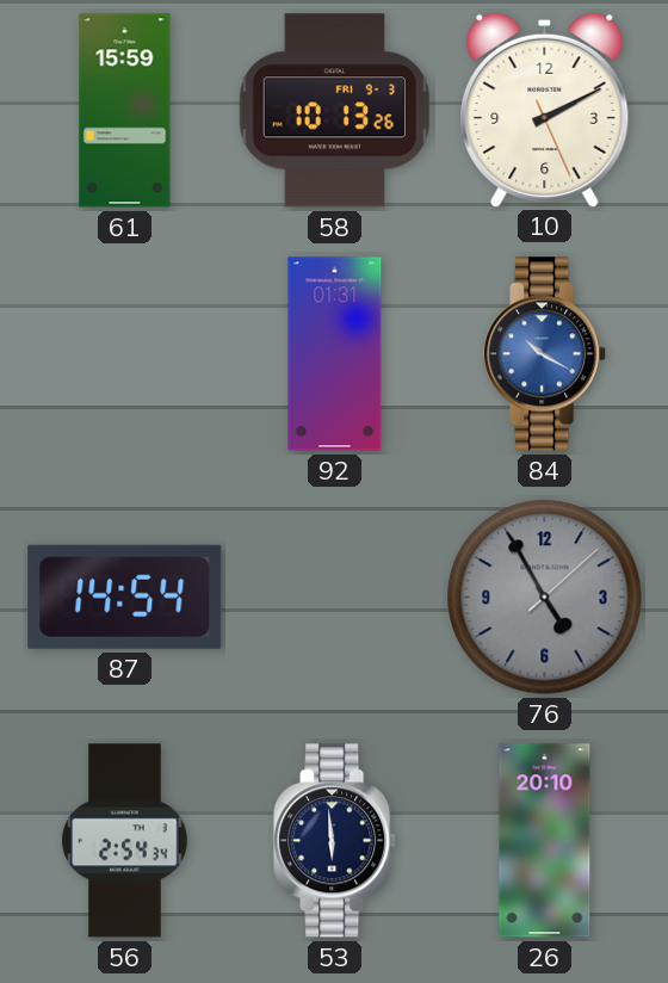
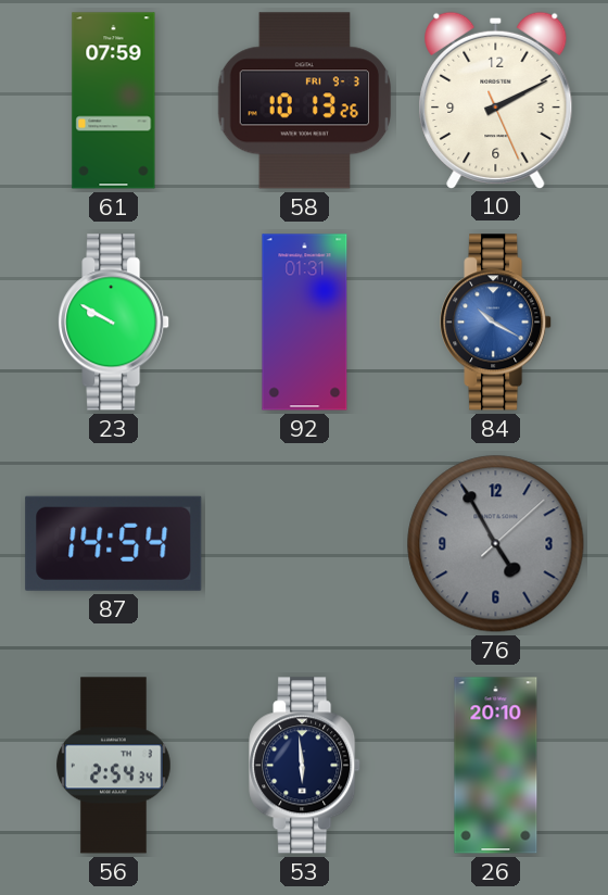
61: 15:59 -> 07:59 (114, 101)
23: none -> 9:50 (114, 323)
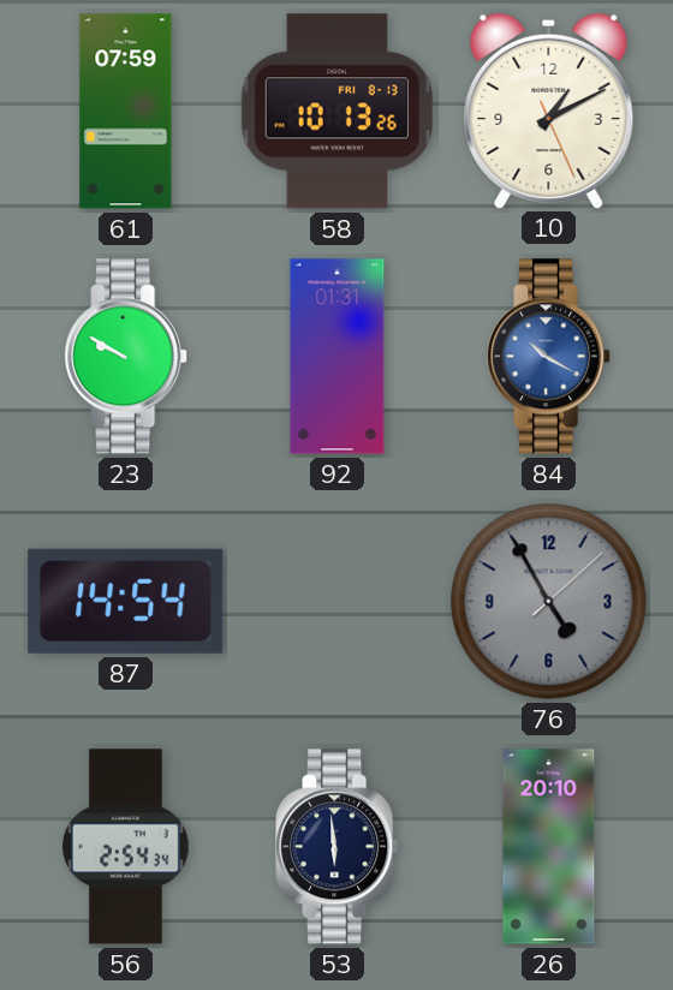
58 date: FRI 9-3 -> FRI 8-13 (338, 112)
10: 2:10 -> 1:10 (549, 111)
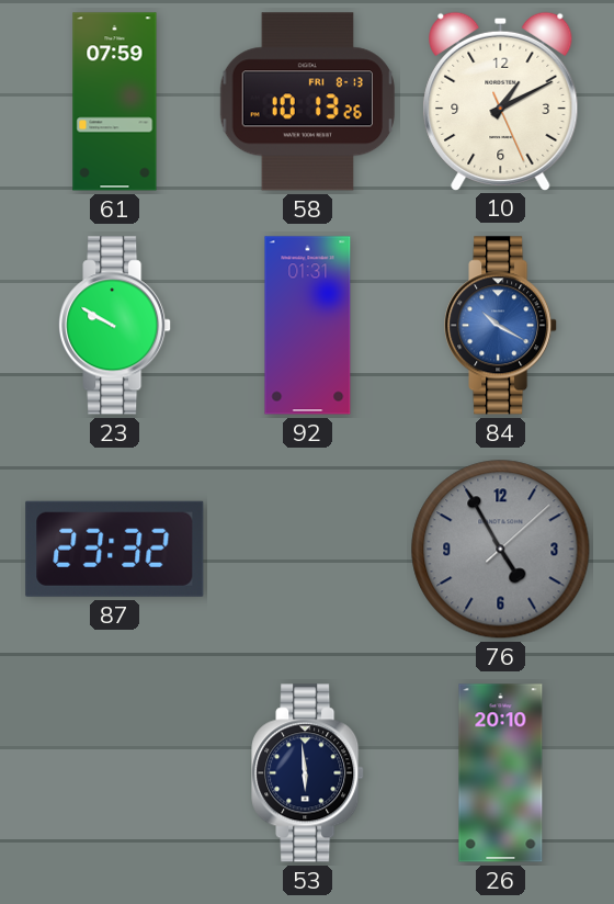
87: 14:54 -> 23:32 (115, 549)
56: 2:54 -> none (126, 847)
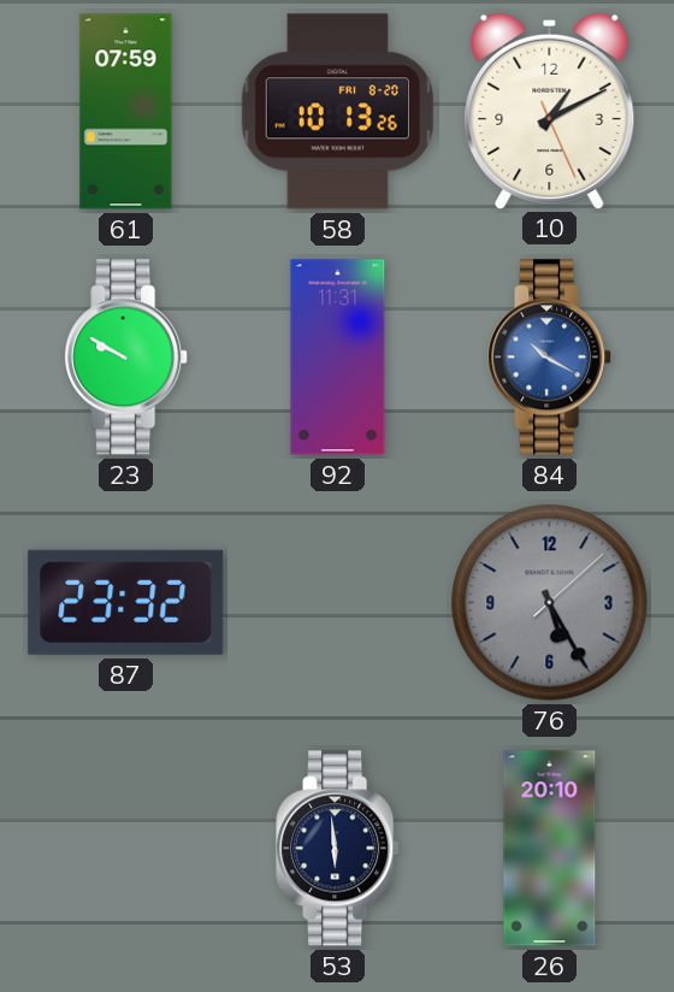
58 date: FRI 8-13 -> FRI 8-20 (338, 112)
92: 01:31 -> 11:31 (338, 358)
76: 4:55 -> 5:25 (550, 603)
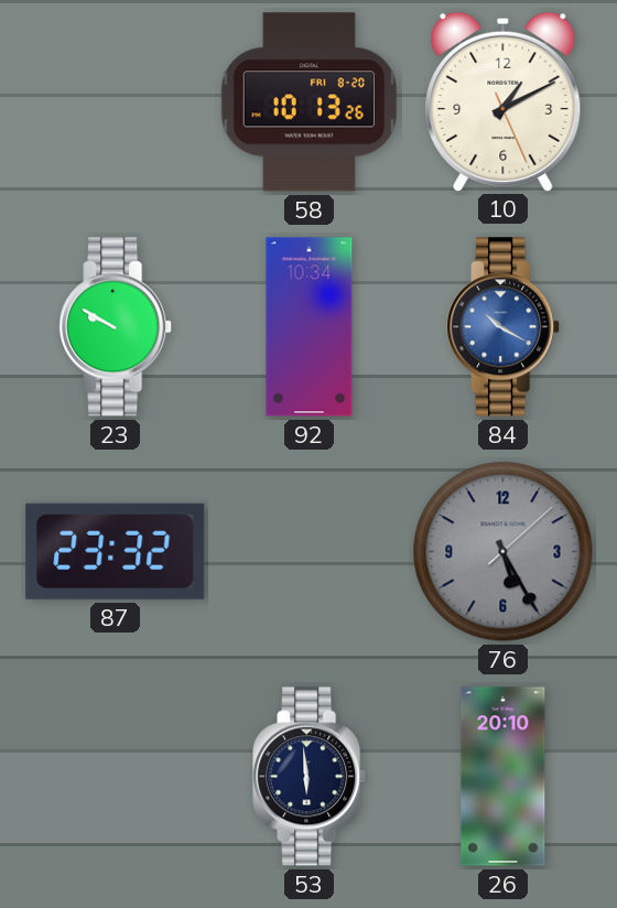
61: 07:59 -> none (126, 112)
92: 11:31 -> 10:34 (310, 327)
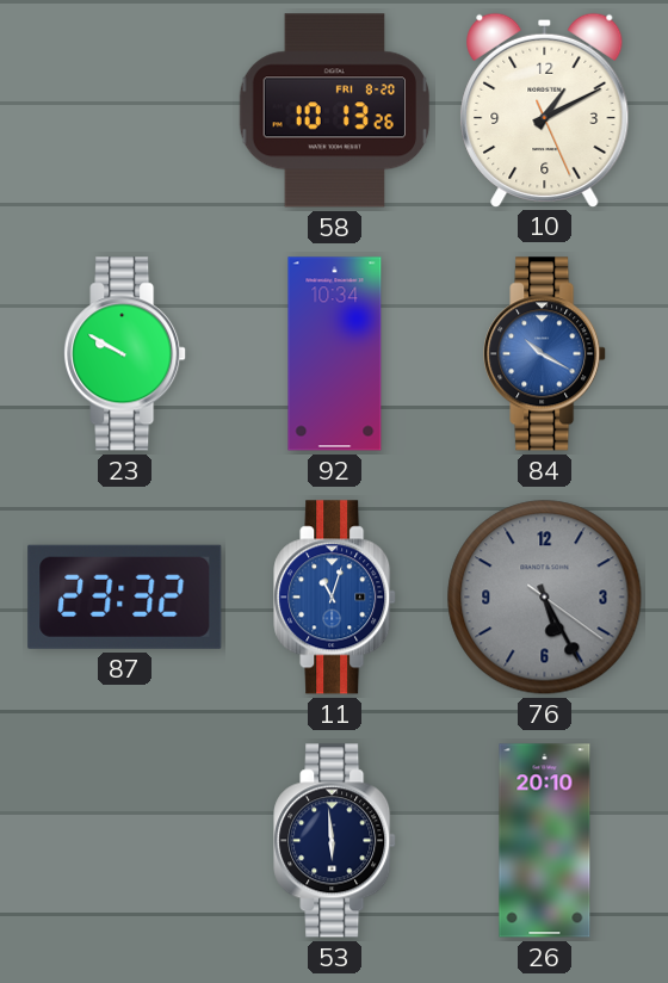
11: none -> 11:03 (335, 598)
76: 5:25:08 -> 5:25:21 (545, 598)
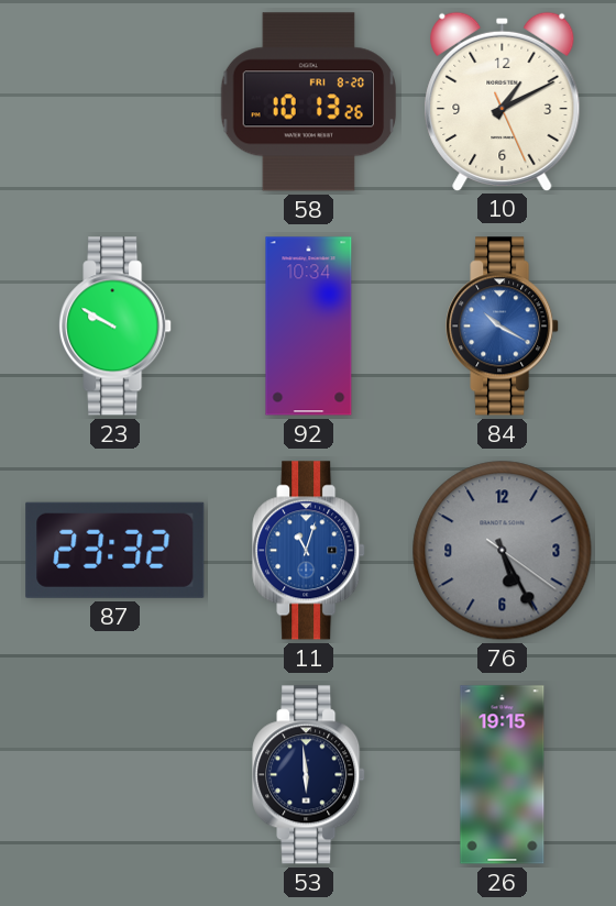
26: 20:10 -> 19:15 (503, 775)
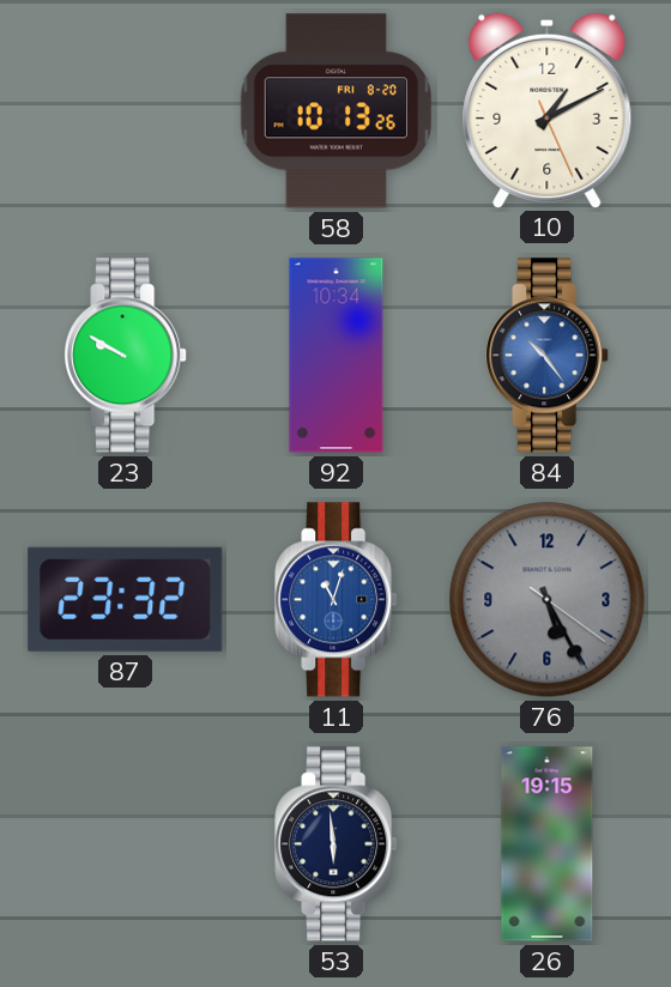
84: 10:20 -> 10:24 (548, 356)
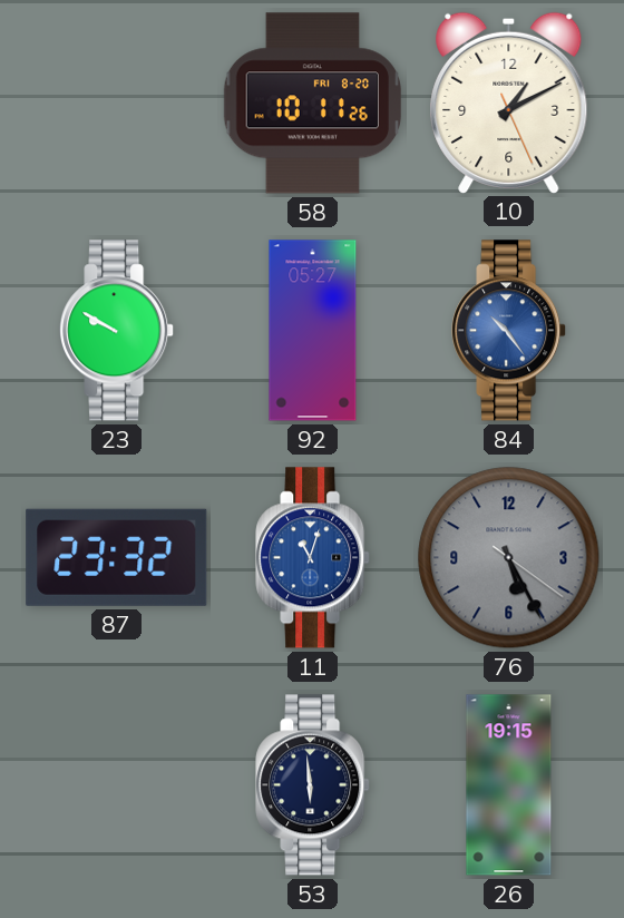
58: 10:13 -> 10:11 (313, 104)
92: 10:34 -> 05:27 (313, 331)
